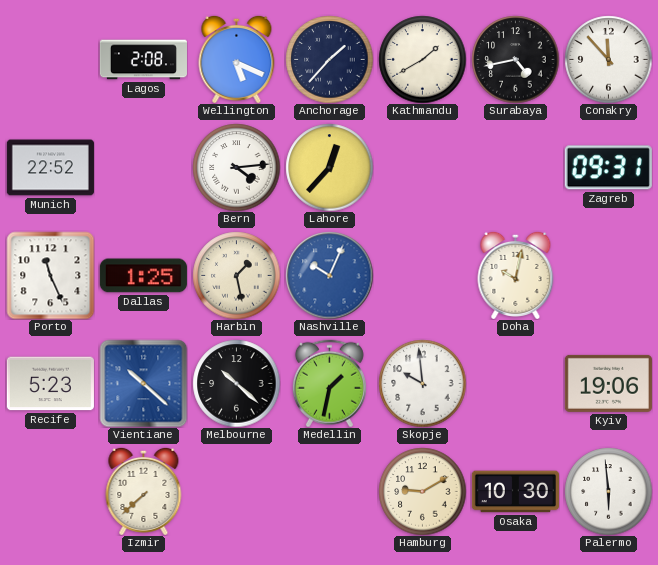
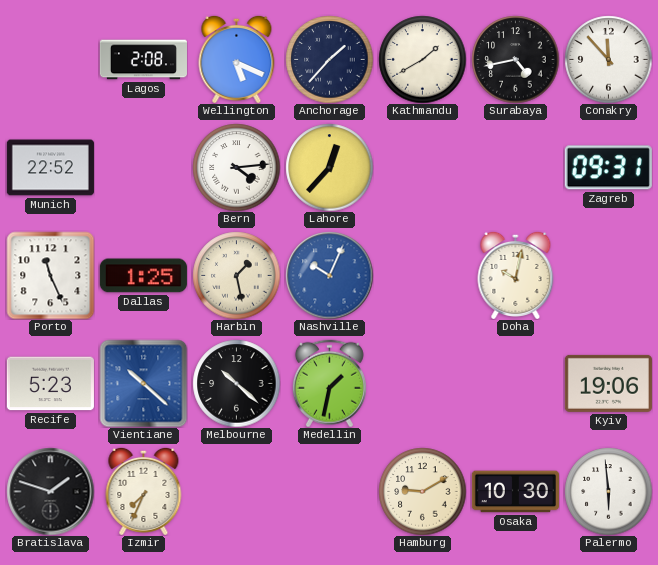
Skopje: 9:59 -> none (422, 383)
Bratislava: none -> 1:48 (50, 491)
Izmir: 7:38 -> 7:34 (144, 491)
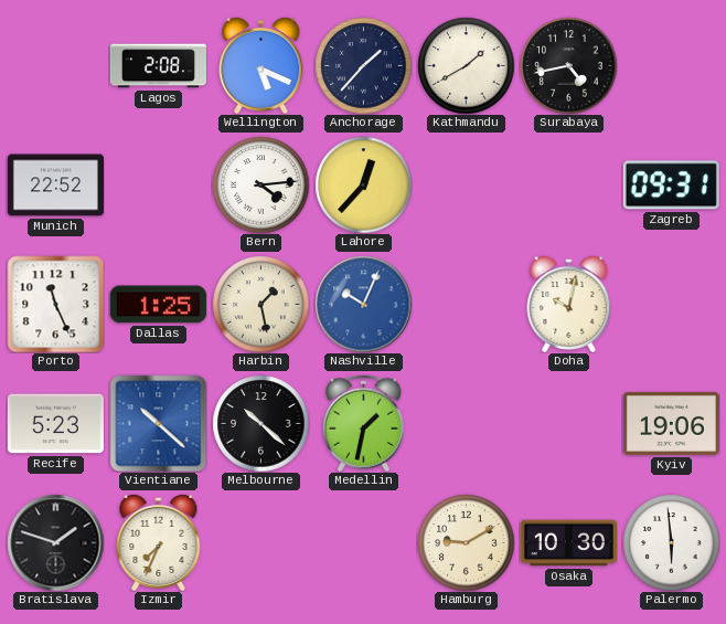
Conakry: 11:53 -> none (608, 59)
